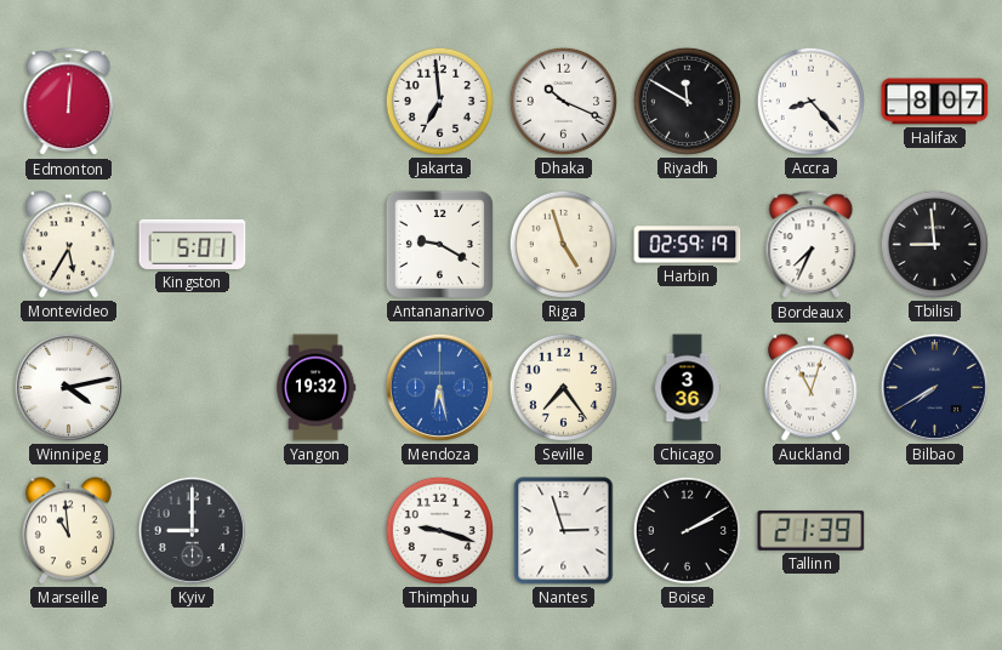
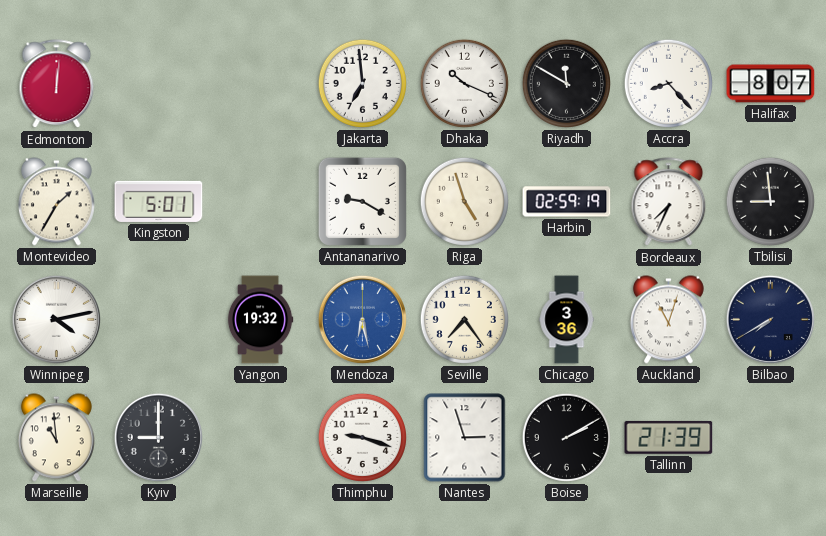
Montevideo: 5:35 -> 1:35 (56, 202)
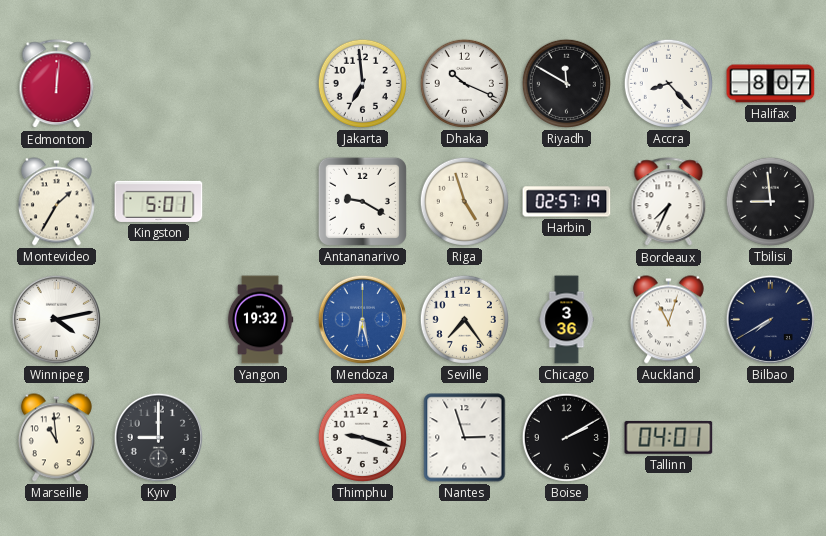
Harbin: 02:59 -> 02:57 (567, 202)
Tallinn: 21:39 -> 04:01 (669, 437)
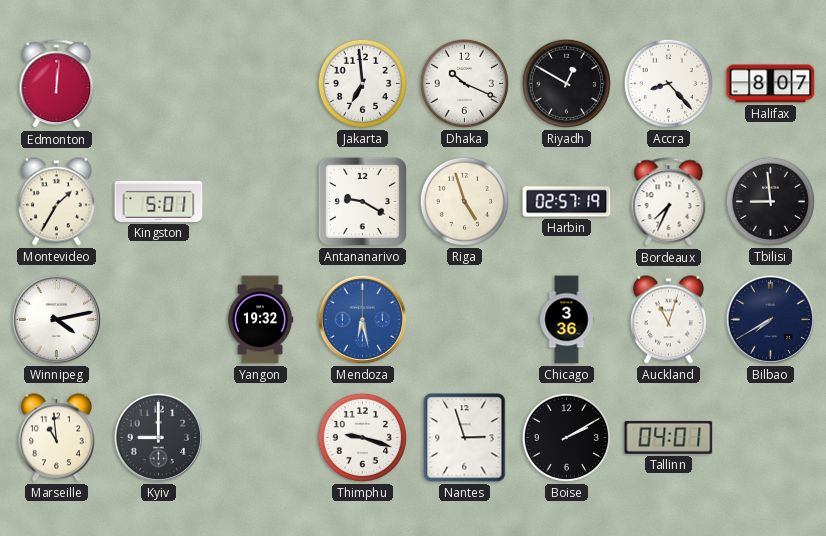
Riyadh: 11:50 -> 12:50 (566, 83)
Seville: 7:24 -> none (464, 319)
